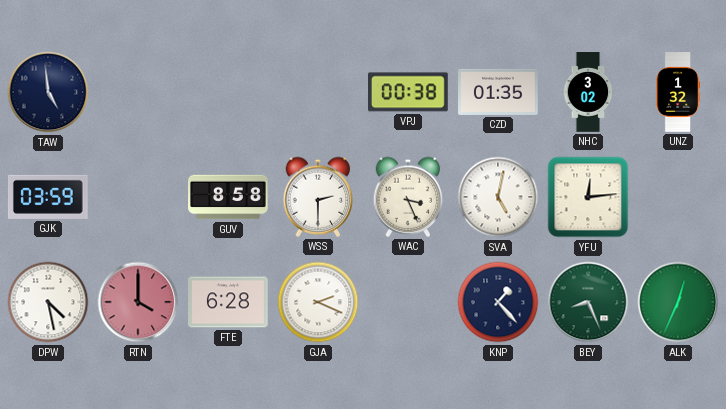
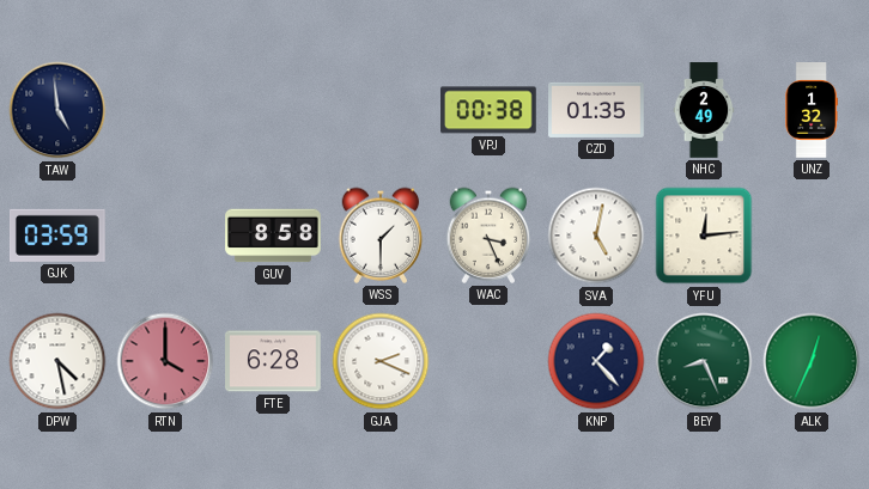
NHC: 3:02 -> 2:49 (704, 110)
WSS: 2:30 -> 1:30 (381, 236)
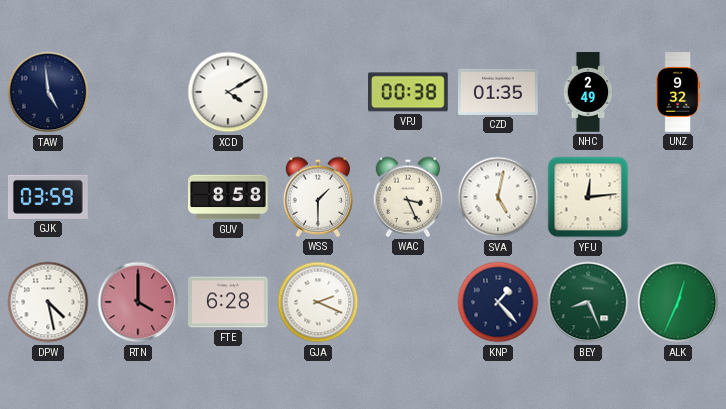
XCD: none -> 4:10 (228, 92)
UNZ: 1:32 -> 9:32 (678, 92)
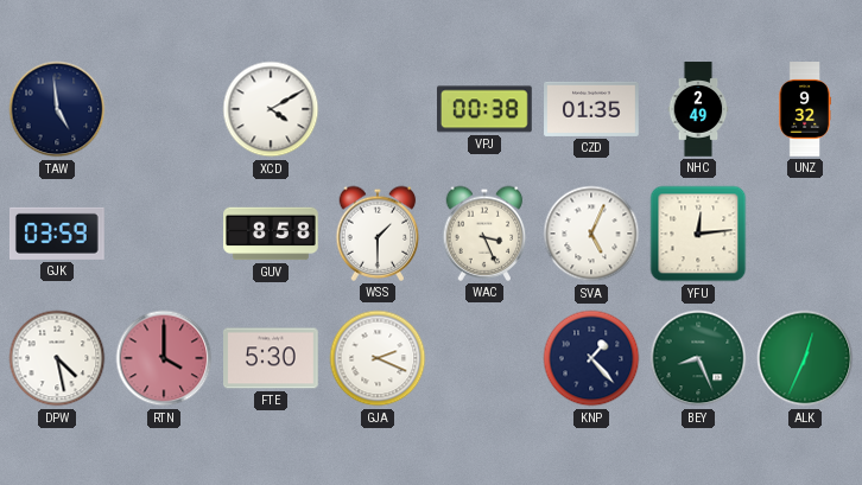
SVA: 5:02 -> 5:04 (591, 234)
FTE: 6:28 -> 5:30 (272, 358)
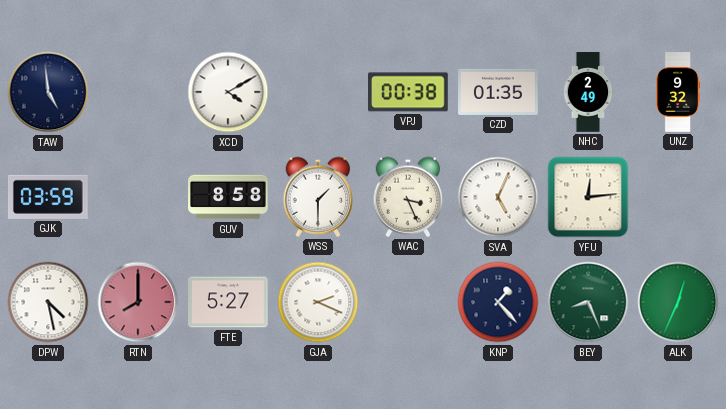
RTN: 4:00 -> 8:00 (138, 302)
FTE: 5:30 -> 5:27 (229, 302)
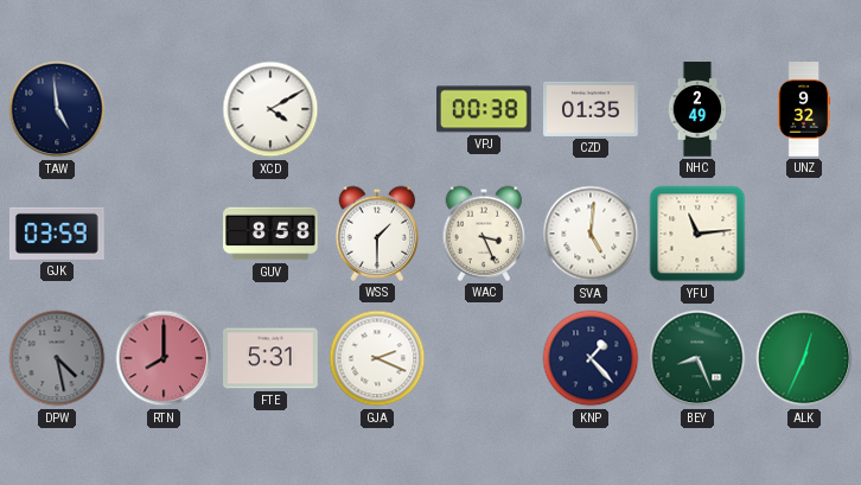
SVA: 5:04 -> 5:01 (591, 234)
YFU: 12:14 -> 11:14 (697, 234)
DPW dial: white -> grey (57, 358)
FTE: 5:27 -> 5:31 (272, 358)
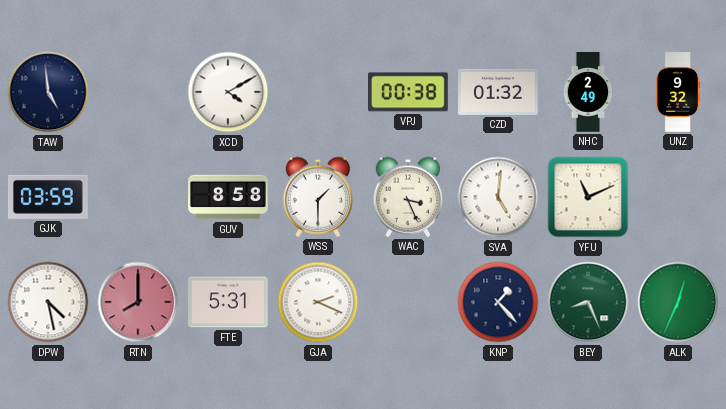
CZD: 01:35 -> 01:32 (498, 92)
YFU: 11:14 -> 11:11 (588, 197)
DPW dial: grey -> white (48, 302)
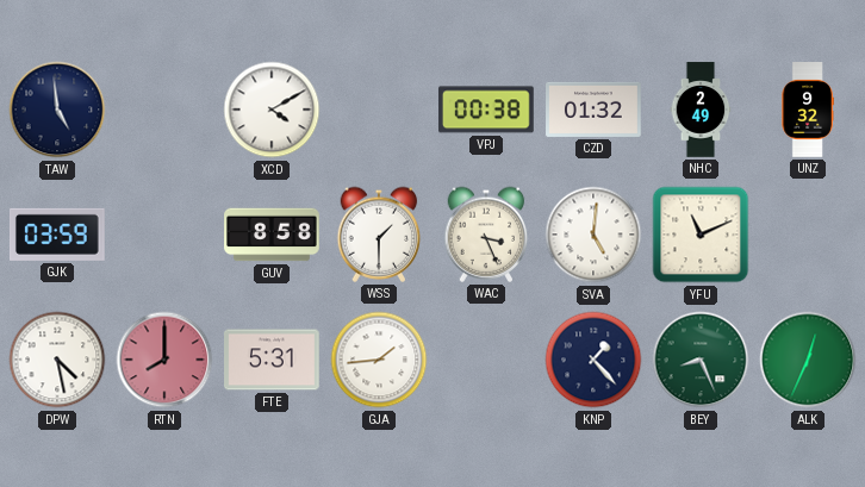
GJA: 2:19 -> 1:44 (379, 360)
